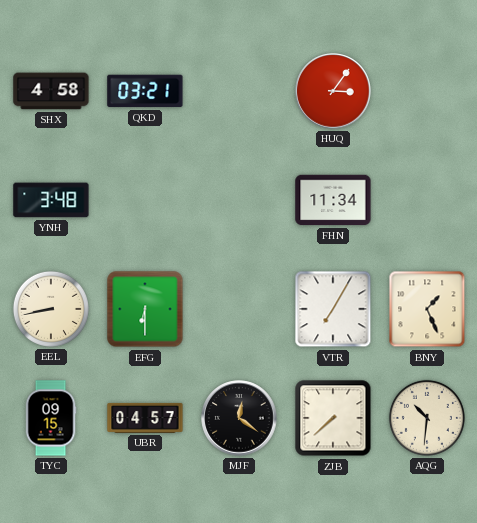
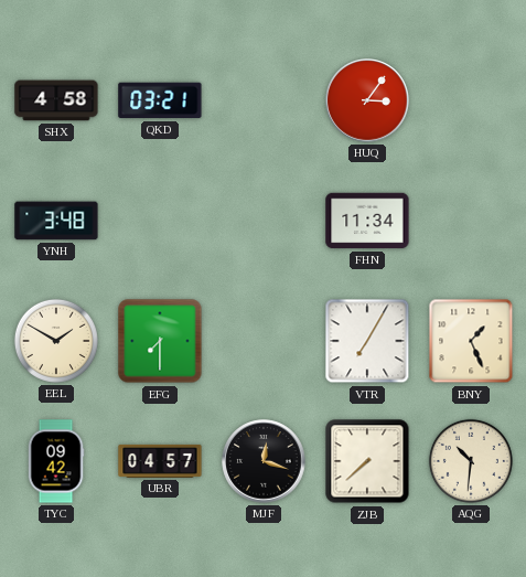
EEL: 8:43 -> 1:50 (56, 341)
EFG: 6:30 -> 7:30 (160, 341)
TYC: 09:15 -> 09:42 (56, 461)
MJF: 12:21 -> 12:18 (264, 461)
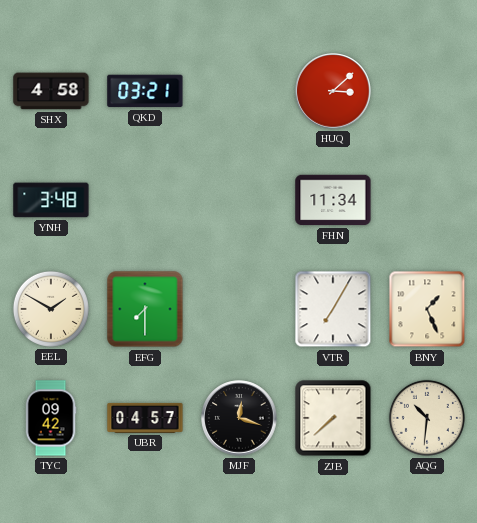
HUQ: 3:06 -> 3:08 (333, 91)
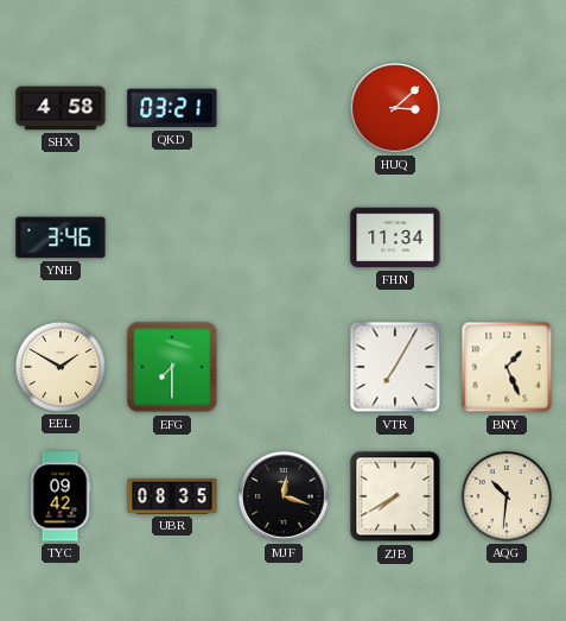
YNH: 3:48 -> 3:46 (61, 237)
UBR: 04:57 -> 08:35 (172, 496)
ZJB: 7:38 -> 7:40 (395, 496)
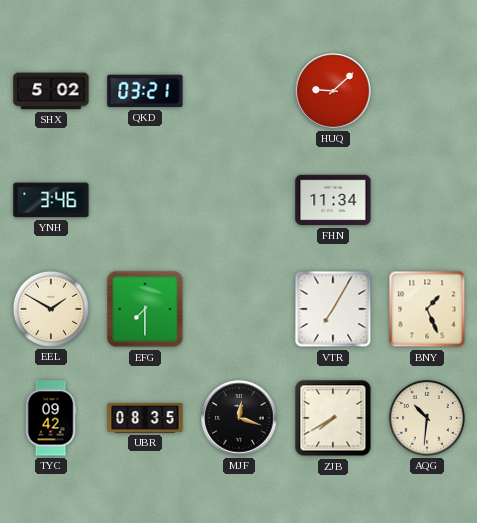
SHX: 4:58 -> 5:02 (51, 91)
HUQ: 3:08 -> 9:08 (333, 91)
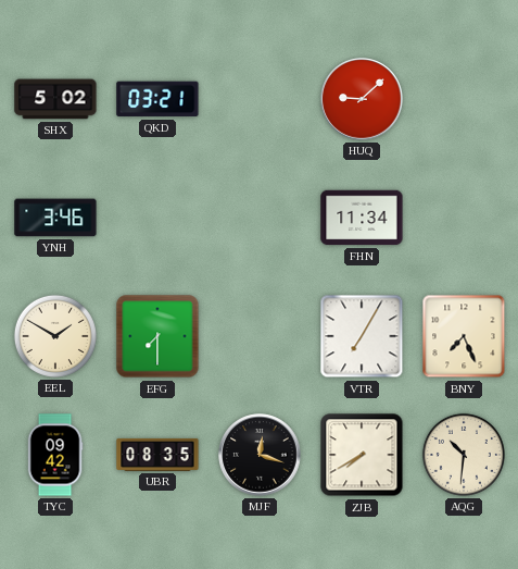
BNY: 1:26 -> 7:26 (464, 336)
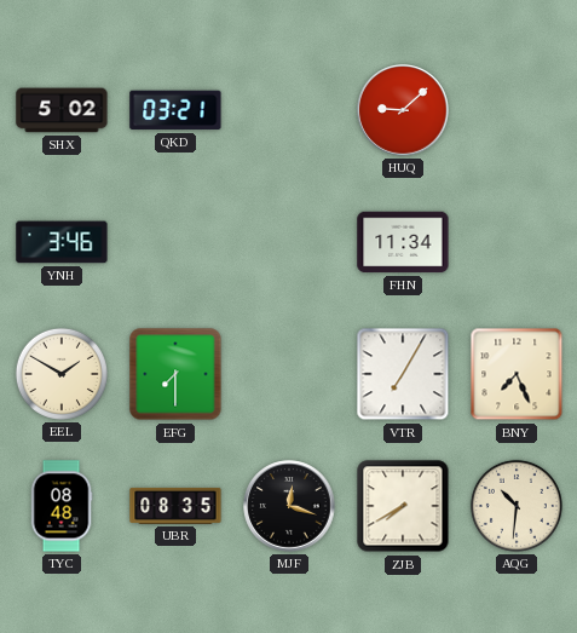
TYC: 09:42 -> 08:48 (62, 506)
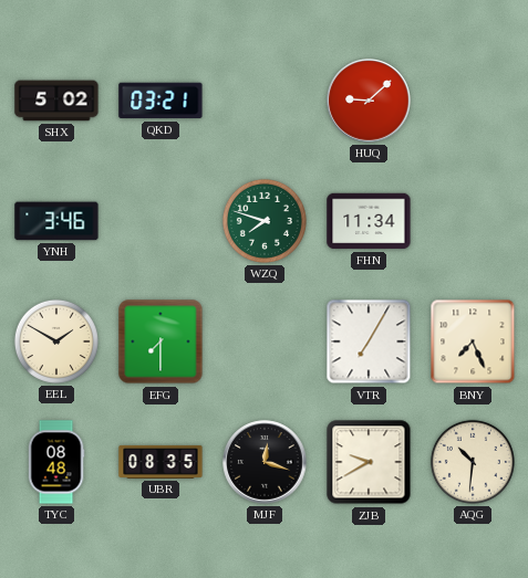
WZQ: none -> 7:48 (265, 221)
ZJB: 7:40 -> 9:40 (369, 462)
